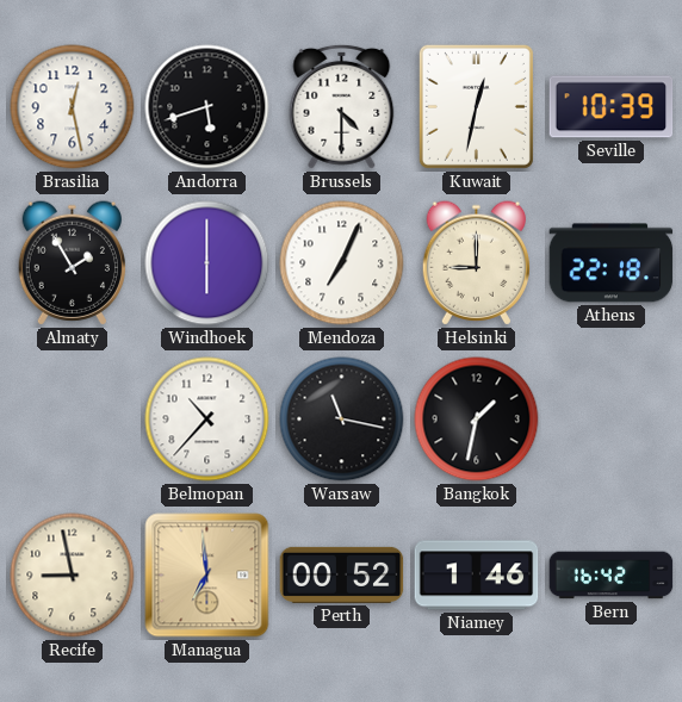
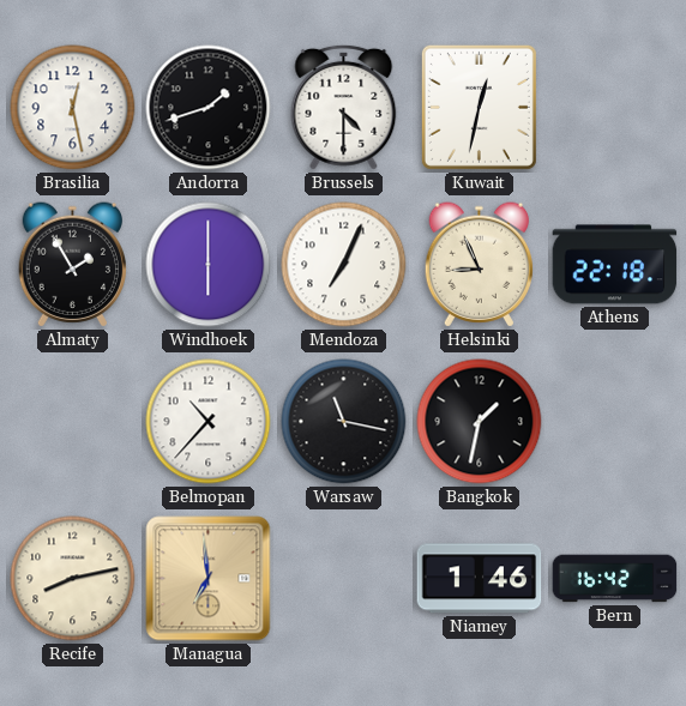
Andorra: 5:42 -> 1:42 (209, 108)
Seville: 10:39 -> none (612, 107)
Helsinki: 9:00 -> 8:56 (479, 265)
Recife: 8:58 -> 8:13 (73, 579)
Perth: 00:52 -> none (342, 574)
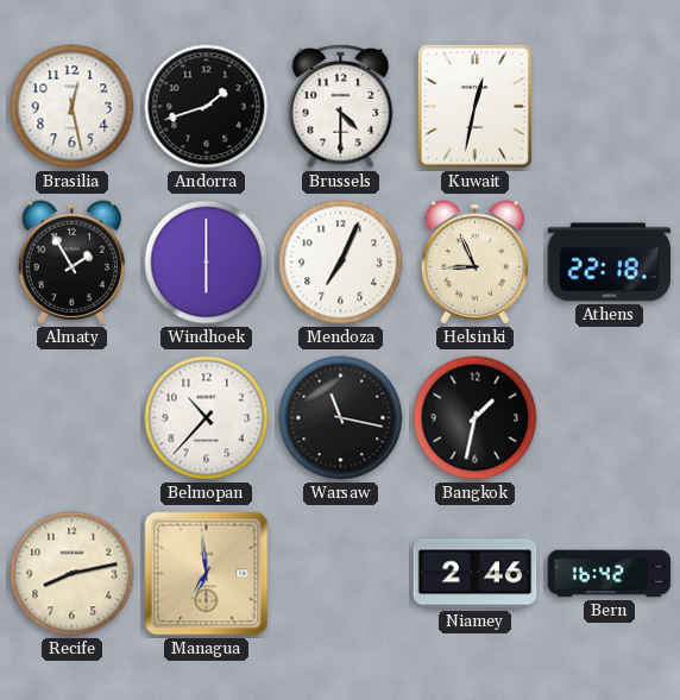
Niamey: 1:46 -> 2:46 (476, 574)
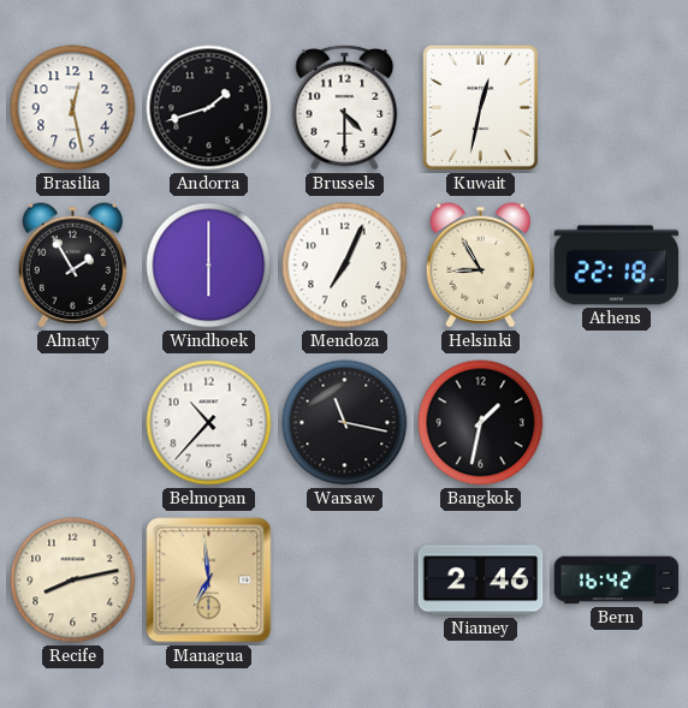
Helsinki: 8:56 -> 8:55 (480, 266)
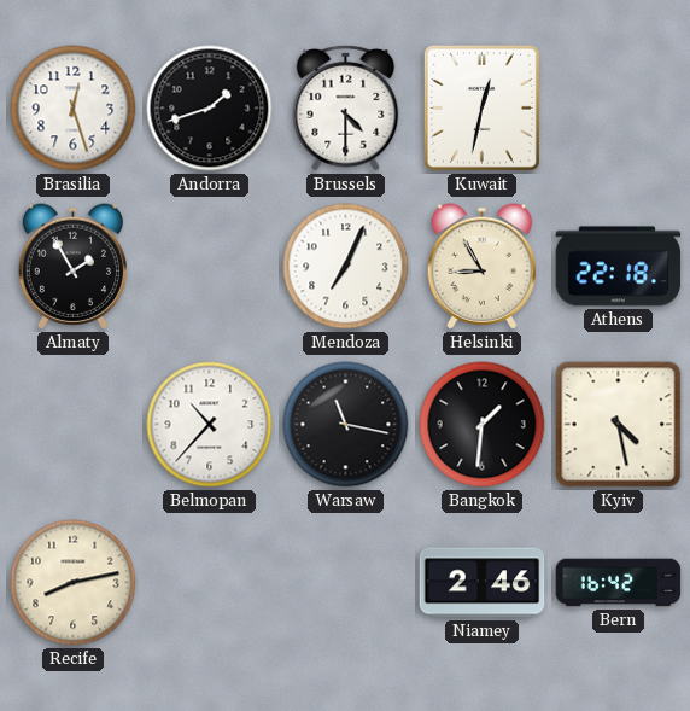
Brasilia: 12:28 -> 12:27 (74, 109)
Windhoek: 6:00 -> none (209, 266)
Bangkok: 1:32 -> 1:31 (483, 425)
Kyiv: none -> 4:28 (619, 425)
Managua: 6:59 -> none (209, 581)
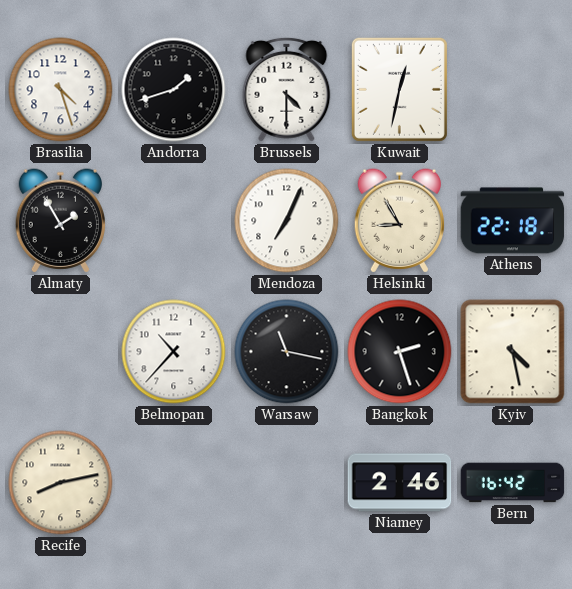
Brasilia: 12:27 -> 4:27 (61, 90)
Bangkok: 1:31 -> 2:27 (400, 352)
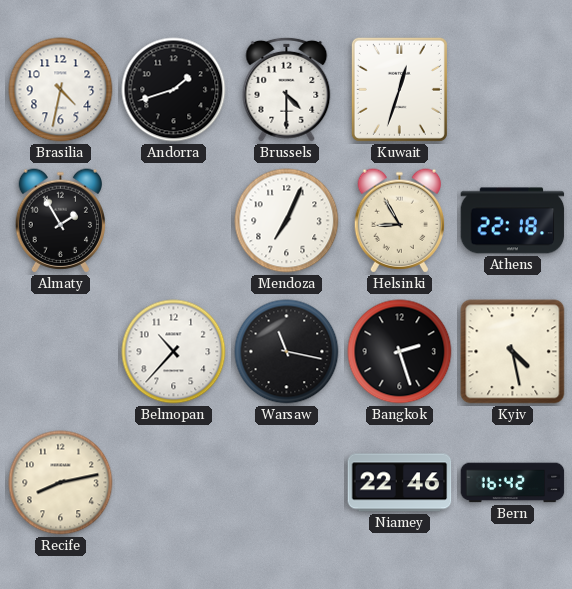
Brasilia: 4:27 -> 4:32 (61, 90)
Kuwait: 12:32 -> 12:33 (399, 89)
Niamey: 2:46 -> 22:46 (400, 483)
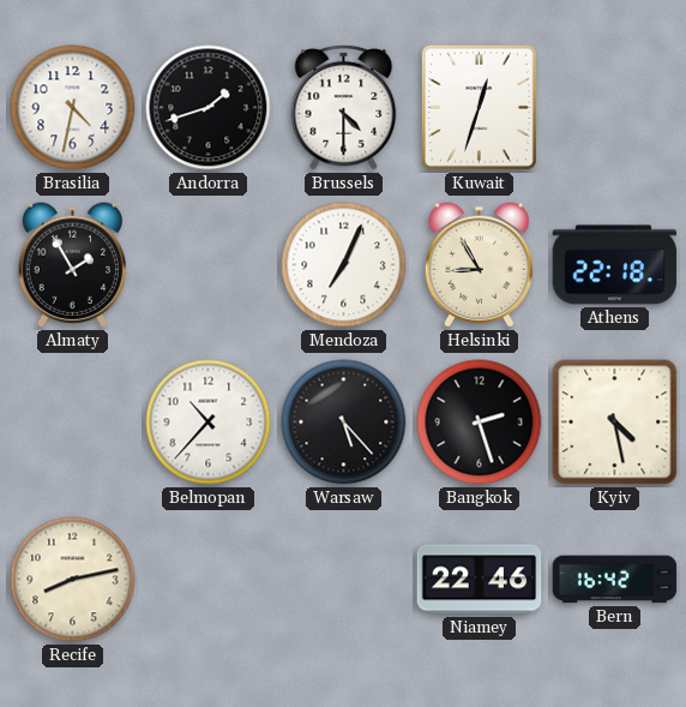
Warsaw: 11:17 -> 5:23 (344, 423)
